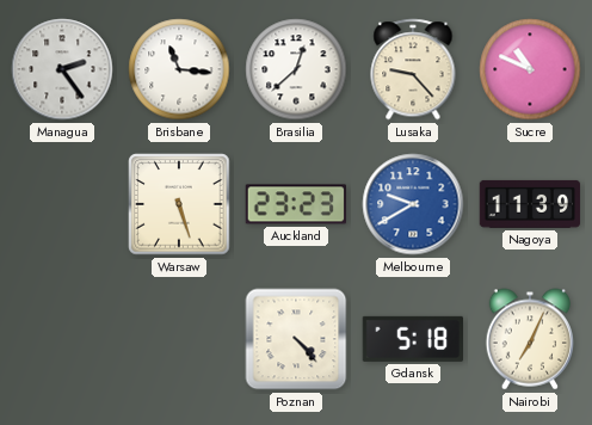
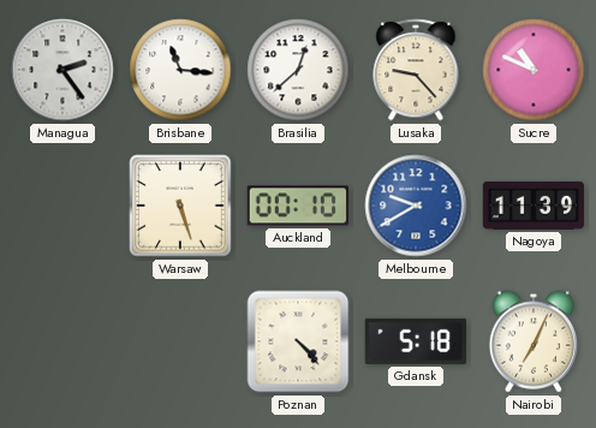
Auckland: 23:23 -> 00:10 (297, 206)
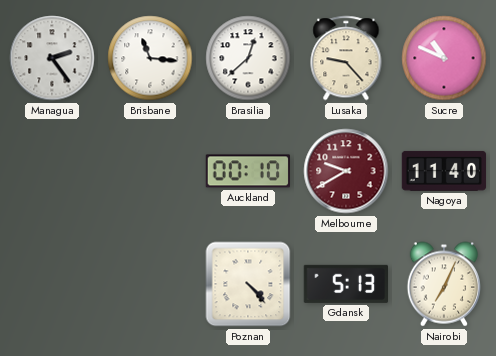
Warsaw: 5:27 -> none (180, 206)
Melbourne dial: blue -> burgundy (346, 171)
Nagoya: 11:39 -> 11:40 (444, 171)
Gdansk: 5:18 -> 5:13 (345, 284)
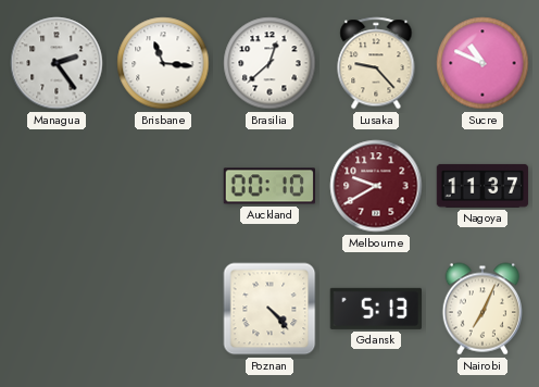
Nagoya: 11:40 -> 11:37 (482, 186)
